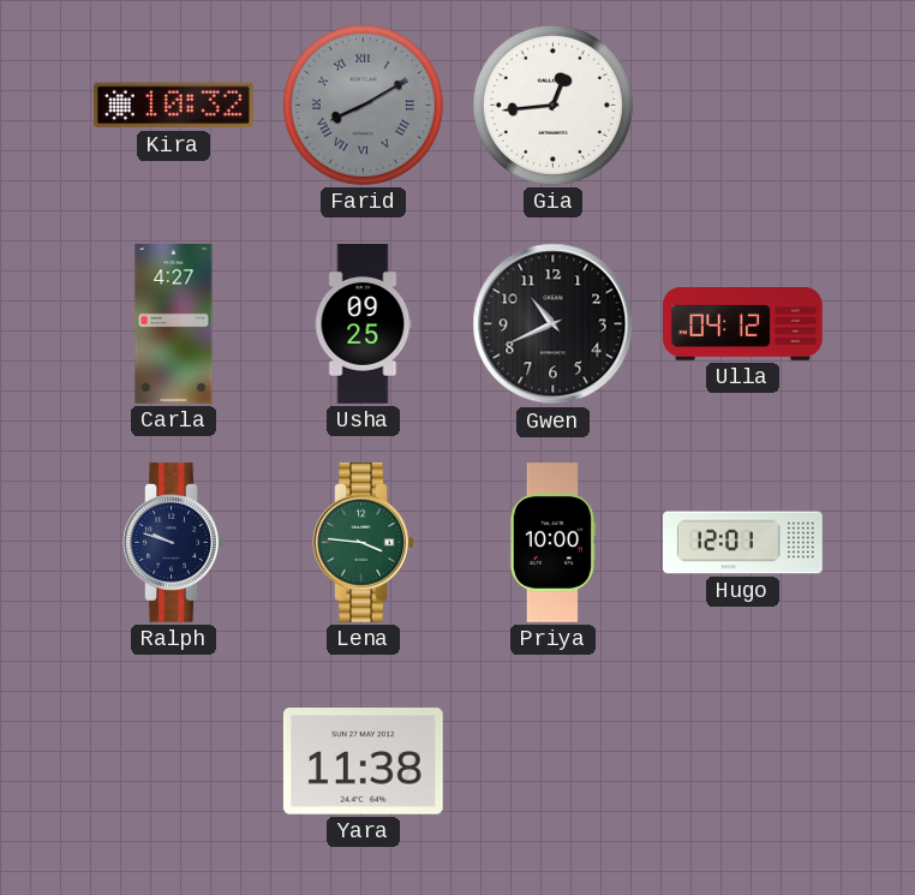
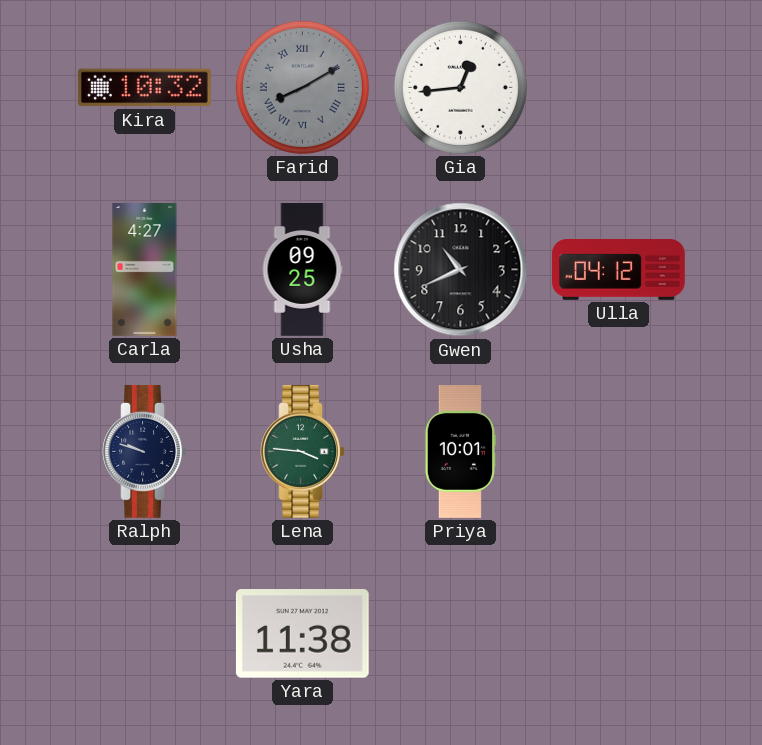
Priya: 10:00 -> 10:01 (460, 452)
Hugo: 12:01 -> none (743, 543)
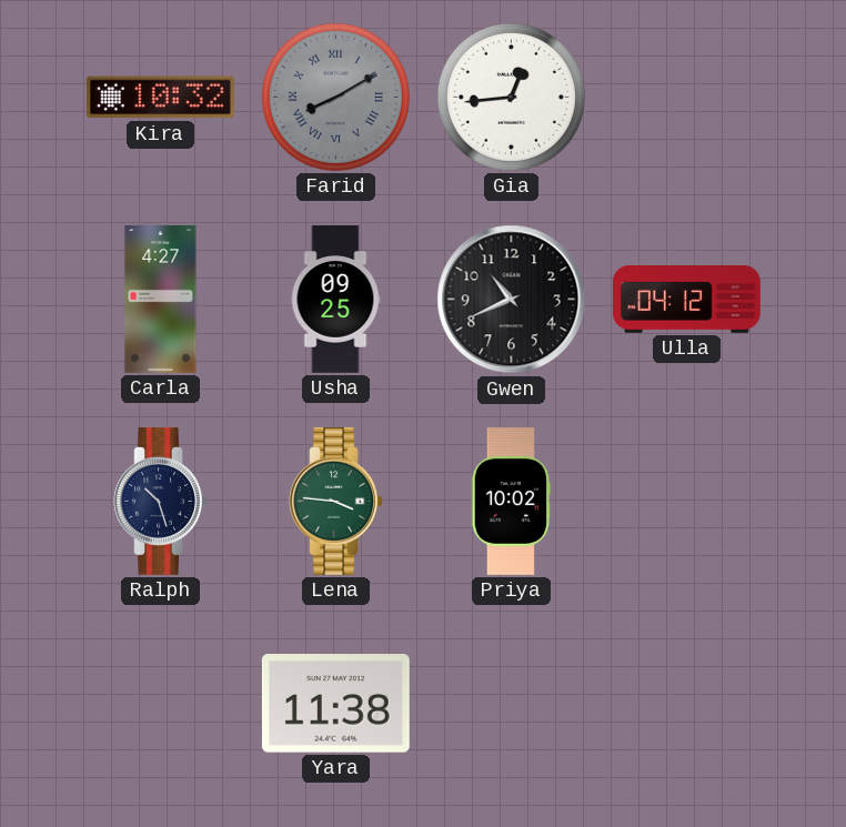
Ralph: 9:48 -> 10:27 (161, 502)
Priya: 10:01 -> 10:02 (511, 502)
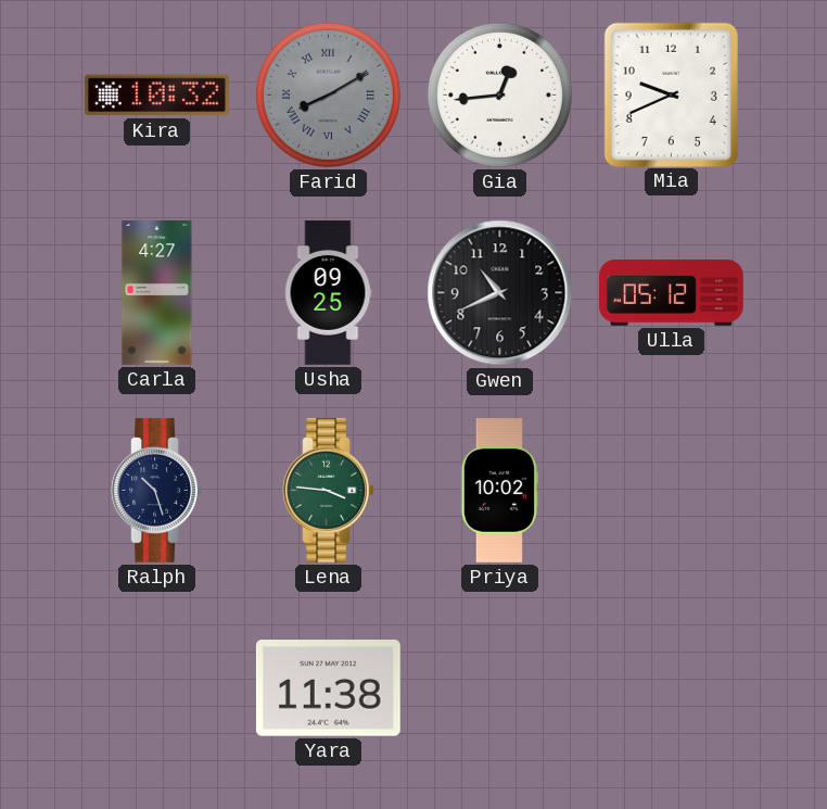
Mia: none -> 9:41 (671, 94)
Ulla: 04:12 -> 05:12 (672, 293)
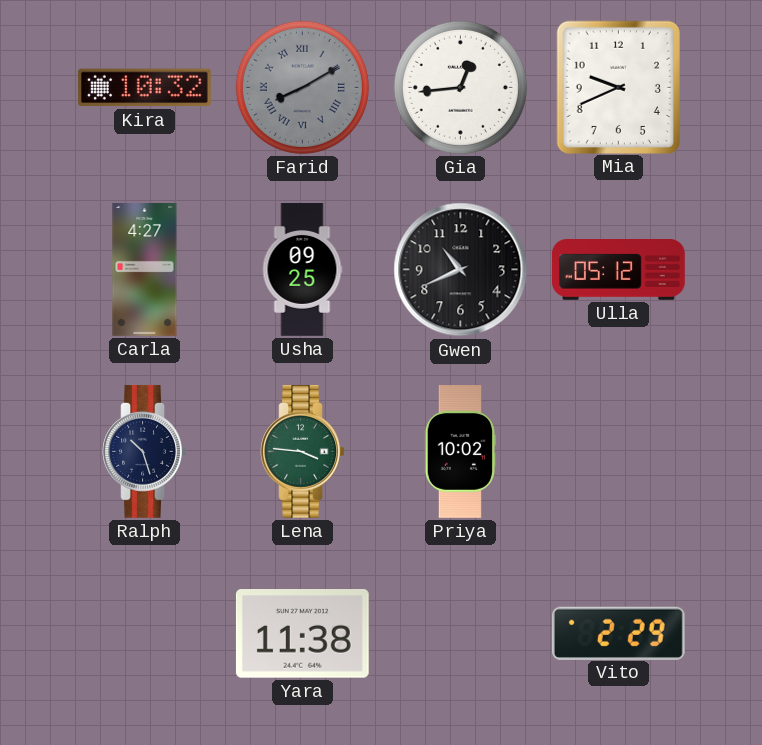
Vito: none -> 2:29 (618, 633)
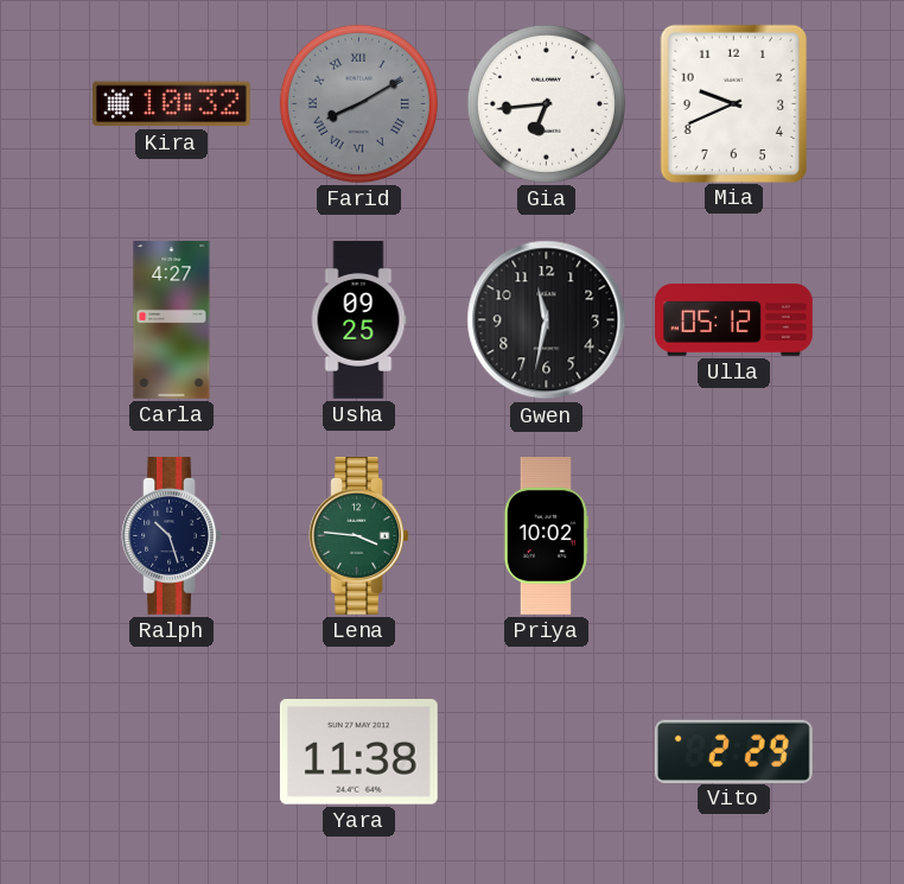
Gia: 12:44 -> 6:44 (546, 103)
Gwen: 10:41 -> 11:32 (547, 320)
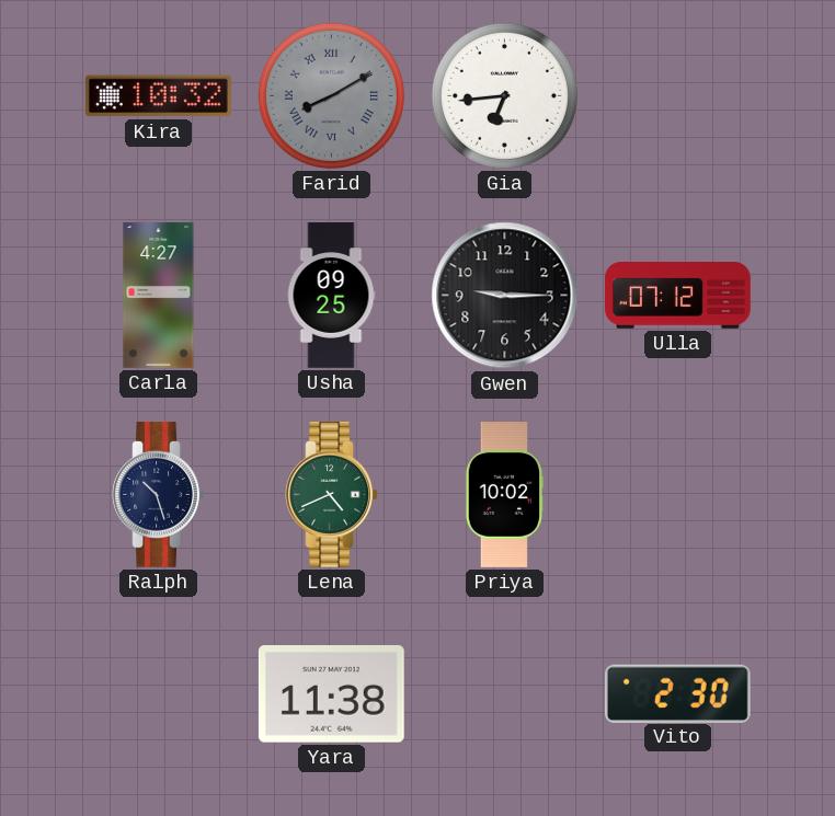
Mia: 9:41 -> none (733, 103)
Gwen: 11:32 -> 9:15 (505, 296)
Ulla: 05:12 -> 07:12 (678, 296)
Lena: 3:46 -> 4:41 (332, 495)
Vito: 2:29 -> 2:30 (677, 693)
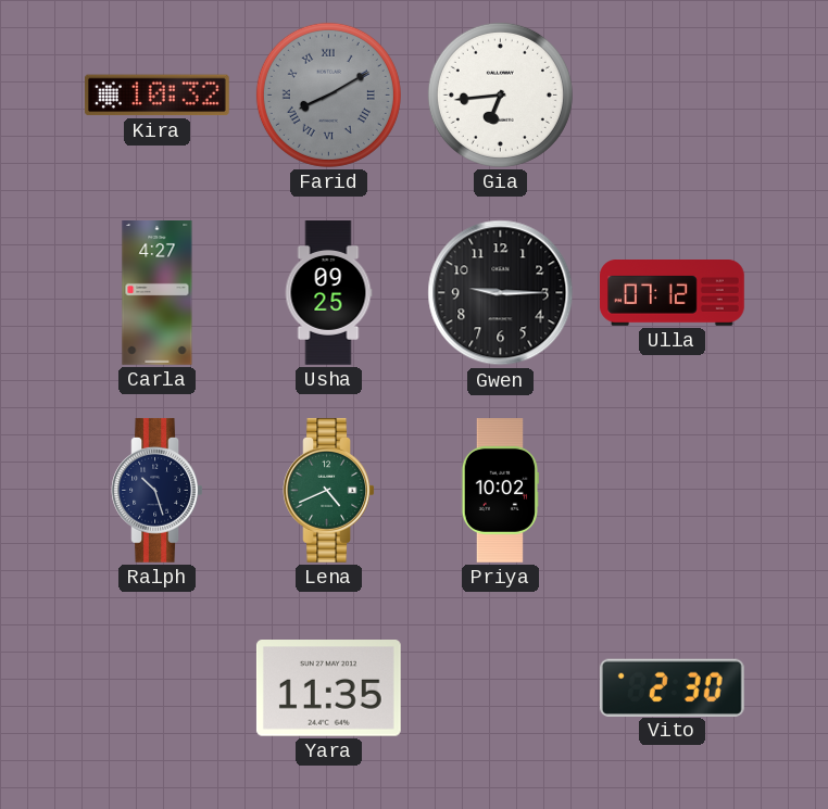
Yara: 11:38 -> 11:35 (328, 688)
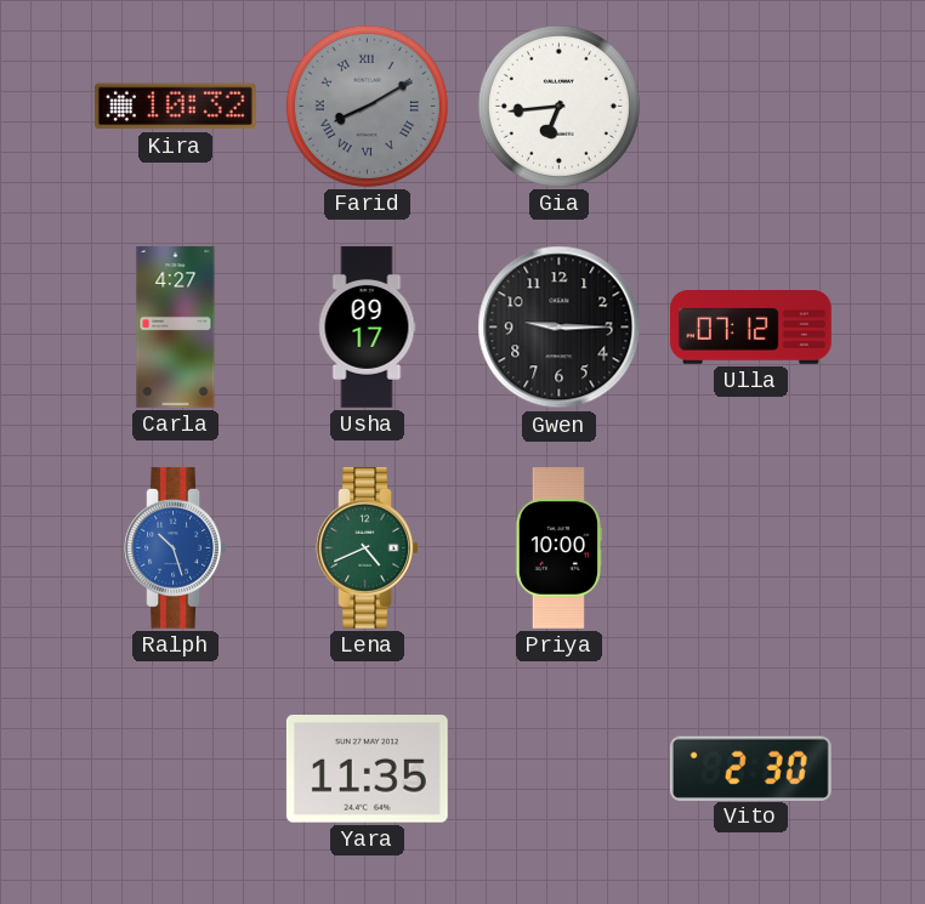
Usha: 09:25 -> 09:17 (367, 328)
Ralph dial: navy -> blue (176, 548)
Priya: 10:02 -> 10:00 (558, 548)
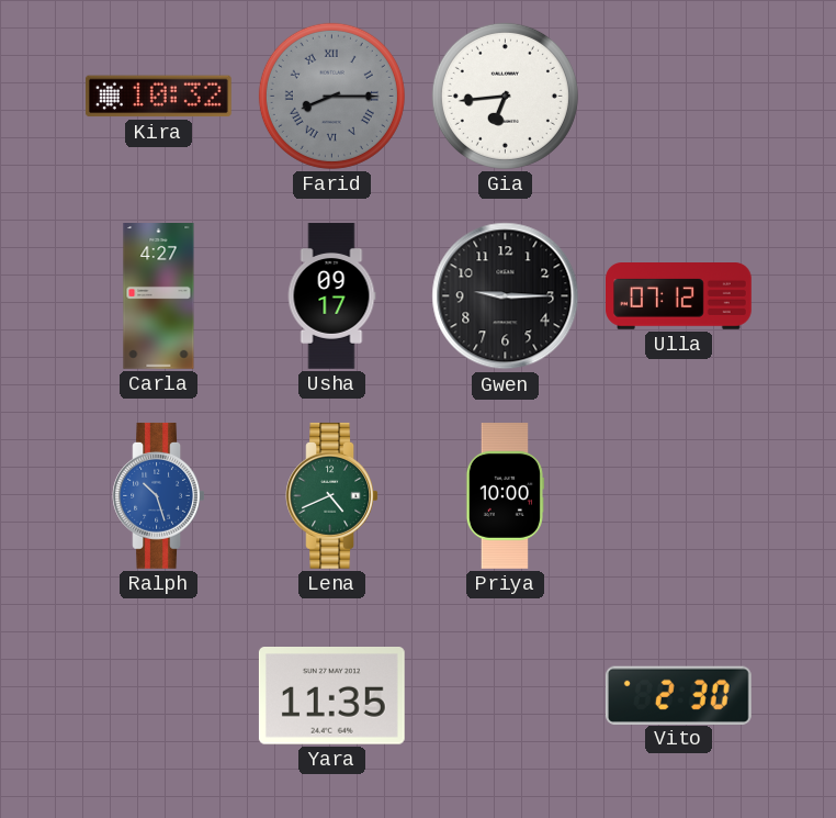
Farid: 8:10 -> 8:15 (331, 96)
